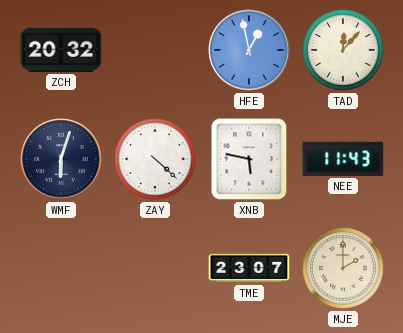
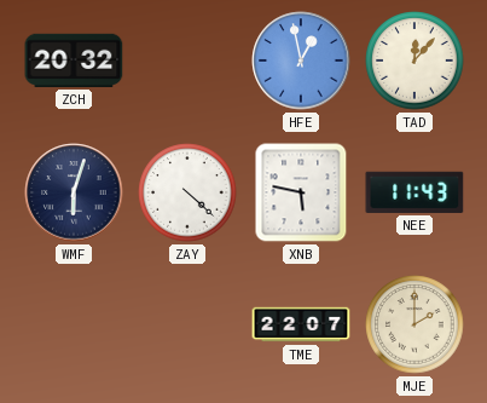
TME: 23:07 -> 22:07 (301, 324)
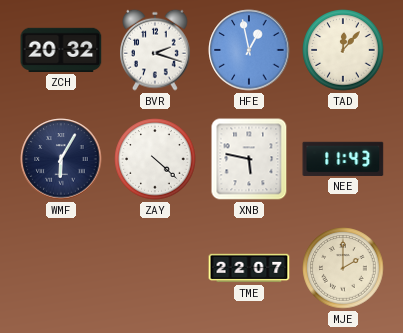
BVR: none -> 2:18 (155, 50)
WMF: 6:03 -> 6:05 (61, 159)
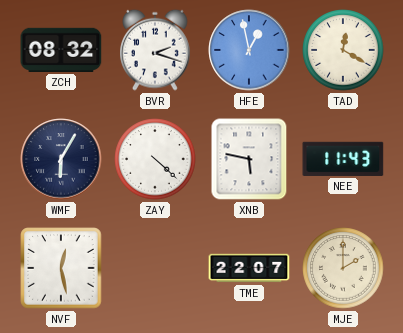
ZCH: 20:32 -> 08:32 (61, 50)
TAD: 12:07 -> 12:20 (343, 50)
NVF: none -> 12:28 (61, 268)
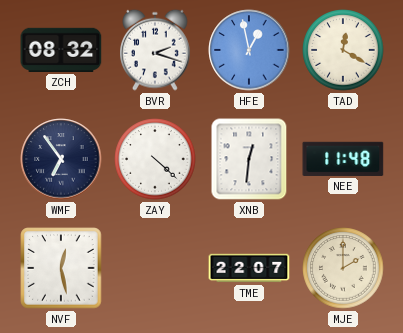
WMF: 6:05 -> 6:54 (61, 159)
XNB: 5:47 -> 12:31 (249, 159)
NEE: 11:43 -> 11:48 (343, 159)
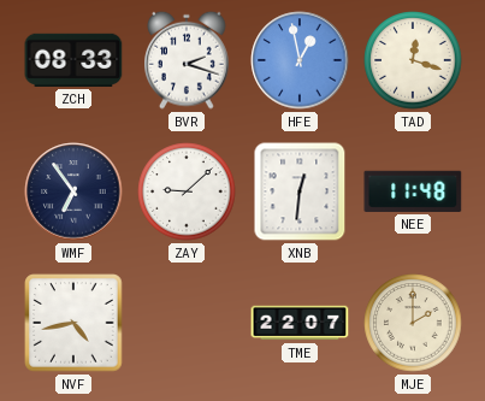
ZCH: 08:32 -> 08:33 (73, 60)
TAD: 12:20 -> 12:18 (413, 60)
ZAY: 4:22 -> 9:08 (187, 191)
NVF: 12:28 -> 4:43 (73, 323)
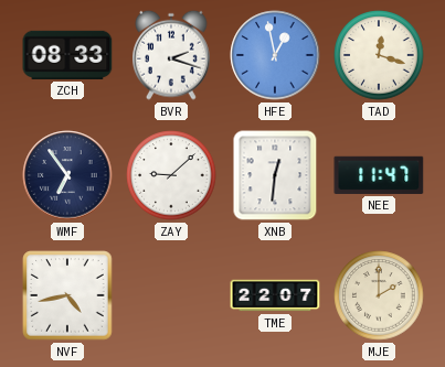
NEE: 11:48 -> 11:47 (379, 175)
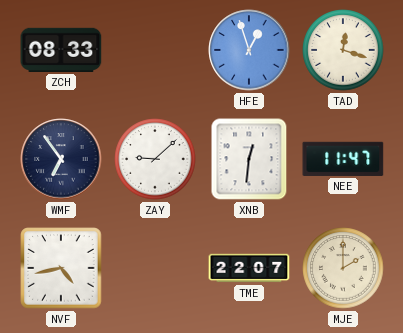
BVR: 2:18 -> none (171, 55)
HFE: 12:58 -> 12:57 (249, 50)
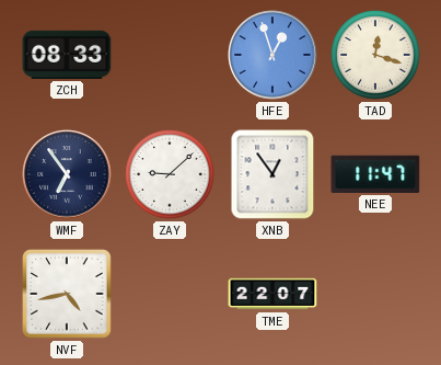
XNB: 12:31 -> 12:54 (272, 174)
MJE: 2:00 -> none (343, 268)
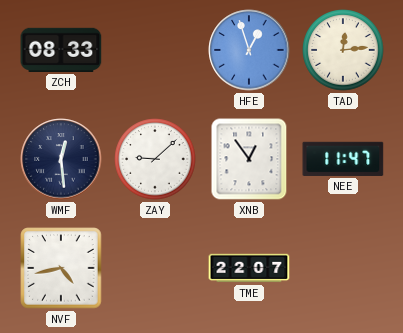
TAD: 12:18 -> 12:14 (343, 50)
WMF: 6:54 -> 12:29 (61, 159)
